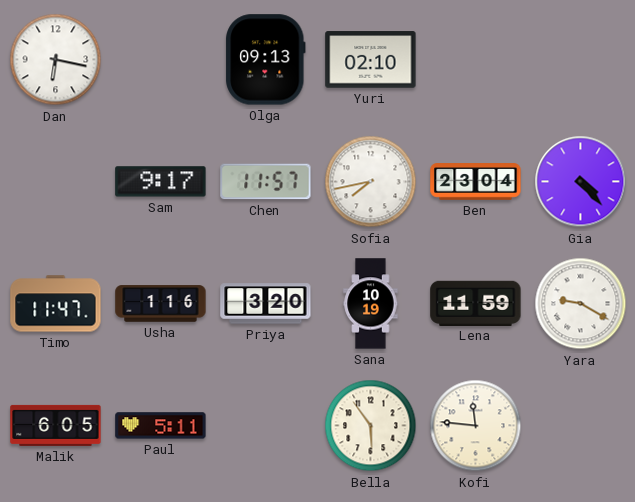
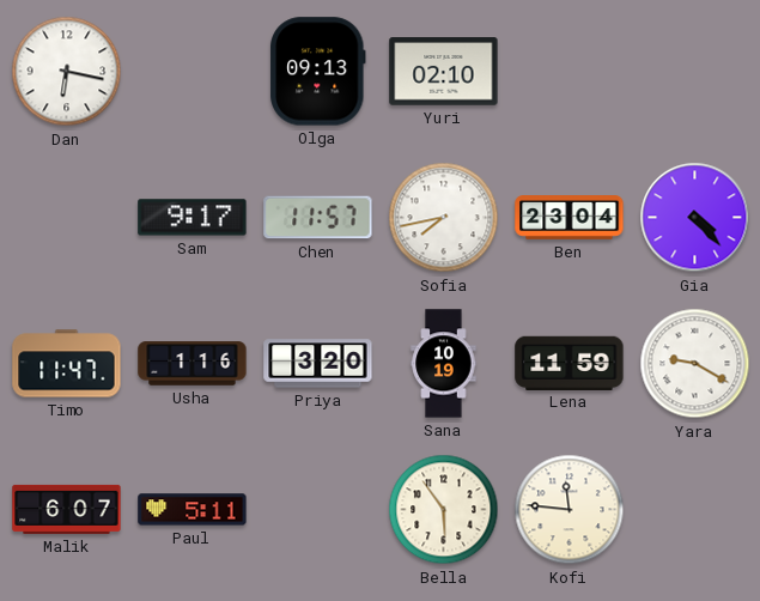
Malik: 6:05 -> 6:07 (67, 509)
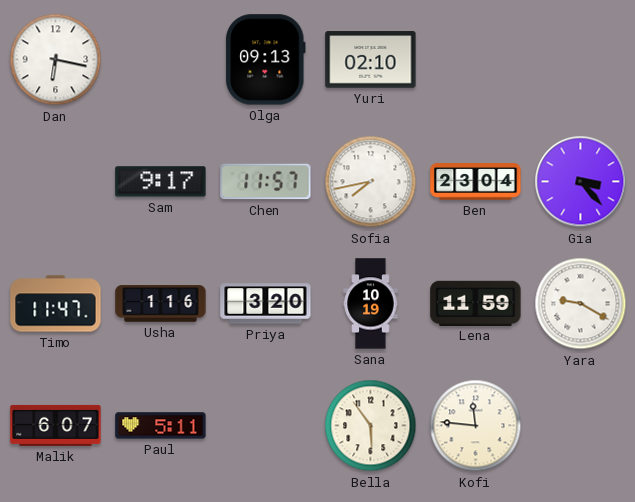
Gia: 4:23 -> 3:23 (581, 182)
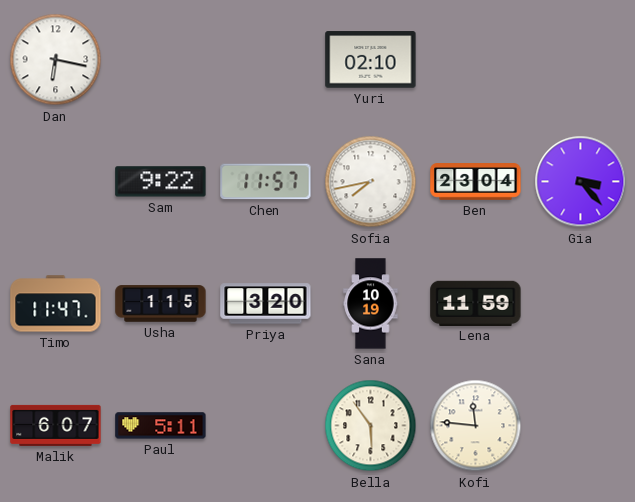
Olga: 09:13 -> none (266, 60)
Sam: 9:17 -> 9:22 (161, 182)
Usha: 1:16 -> 1:15 (161, 304)
Yara: 9:20 -> none (581, 304)
